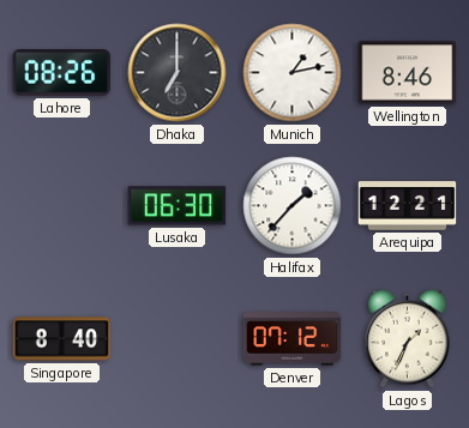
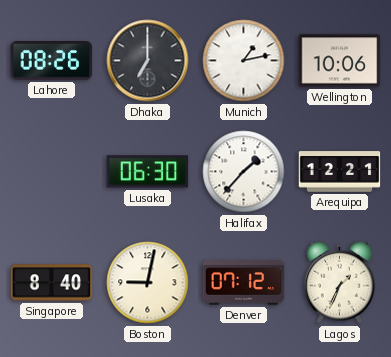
Wellington: 8:46 -> 10:06 (340, 61)
Boston: none -> 9:02 (148, 283)
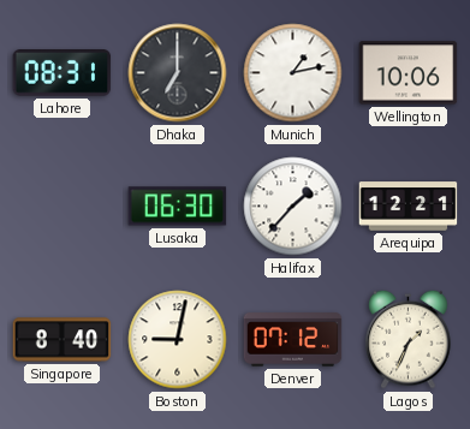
Lahore: 08:26 -> 08:31 (63, 73)
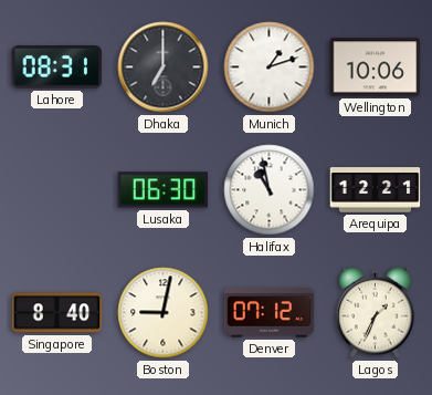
Munich: 1:13 -> 1:12 (270, 67)
Halifax: 1:37 -> 10:58 (270, 190)
